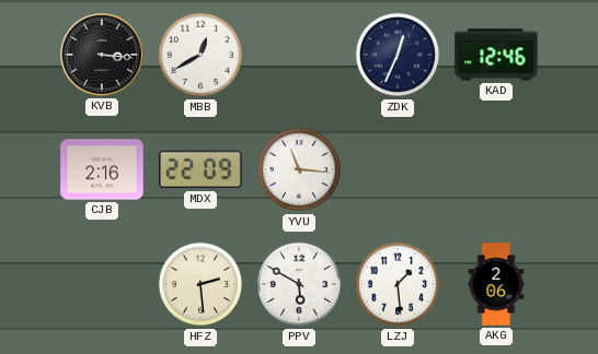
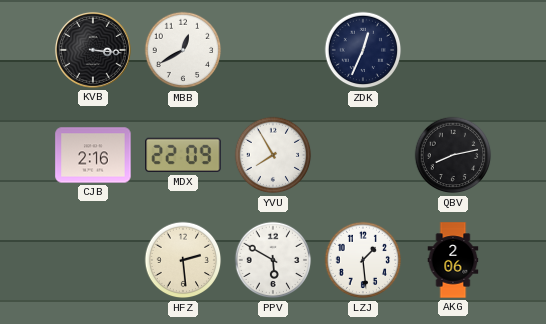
KAD: 12:46 -> none (496, 55)
YVU: 11:16 -> 7:55 (273, 155)
QBV: none -> 8:13 (453, 155)
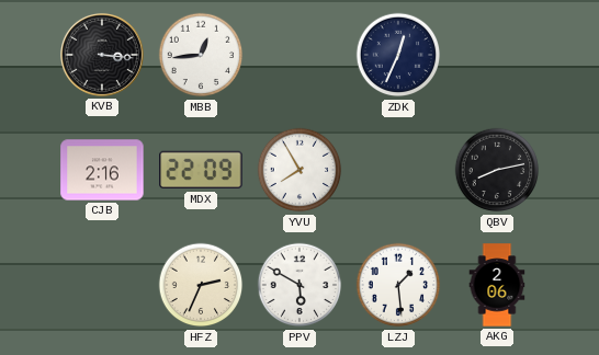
MBB: 12:40 -> 12:44 (201, 55)
HFZ: 2:29 -> 2:34 (201, 285)
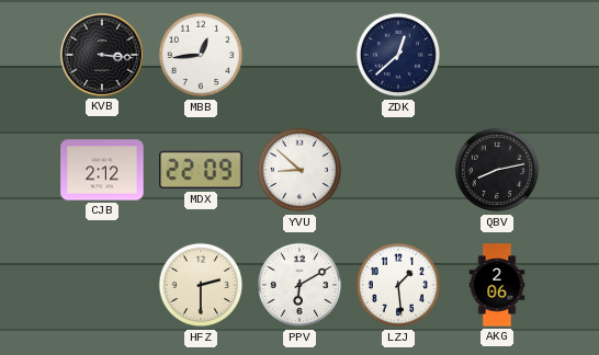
ZDK: 12:34 -> 12:38 (398, 55)
CJB: 2:16 -> 2:12 (102, 170)
YVU: 7:55 -> 8:52 (299, 170)
HFZ: 2:34 -> 2:30 (201, 285)
PPV: 5:50 -> 6:10 (299, 285)
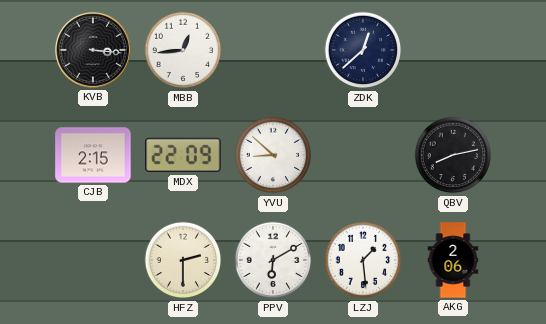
CJB: 2:12 -> 2:15 (93, 155)
